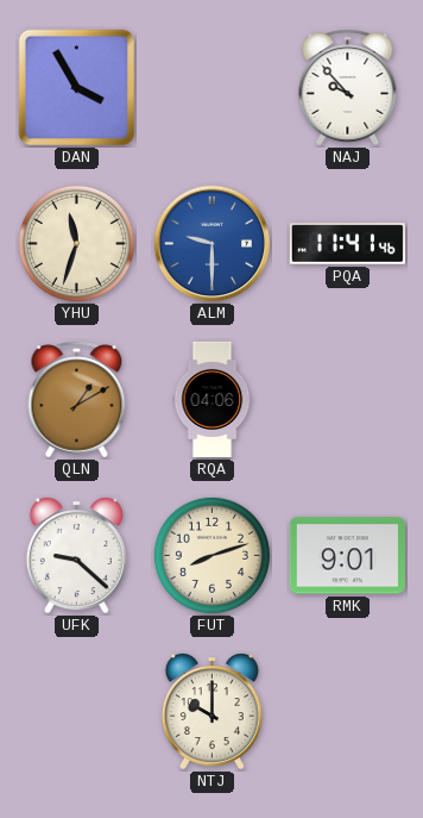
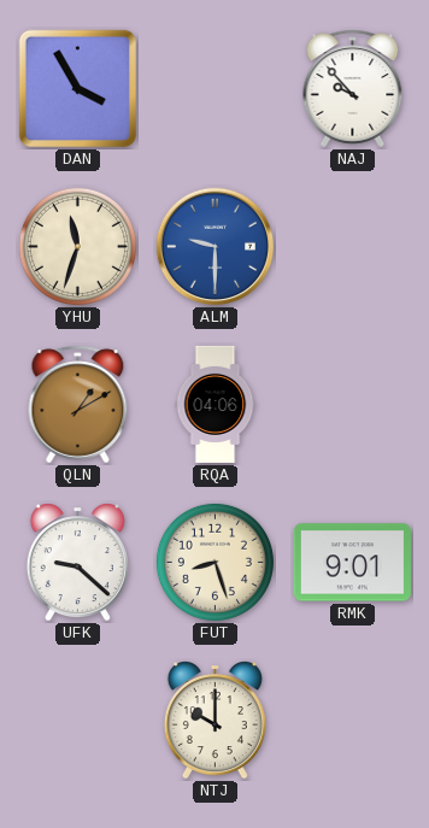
PQA: 11:41 -> none (347, 244)
FUT: 8:12 -> 8:27 (214, 562)
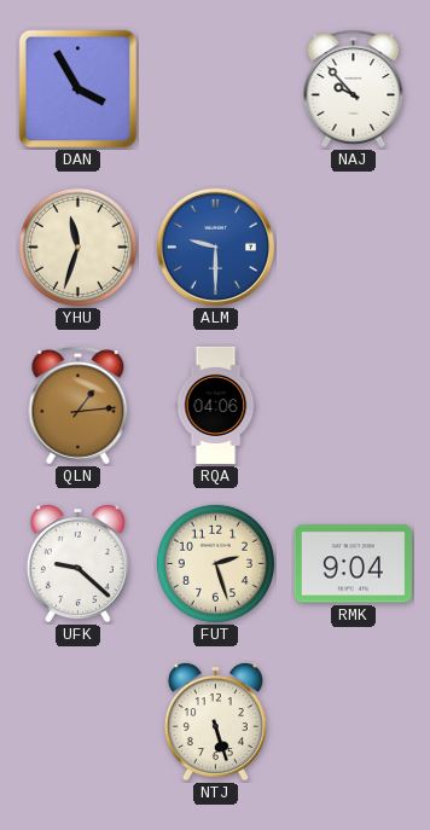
QLN: 1:10 -> 1:14 (79, 406)
FUT: 8:27 -> 2:27 (215, 563)
RMK: 9:01 -> 9:04 (353, 564)
NTJ: 10:00 -> 5:27 (215, 722)
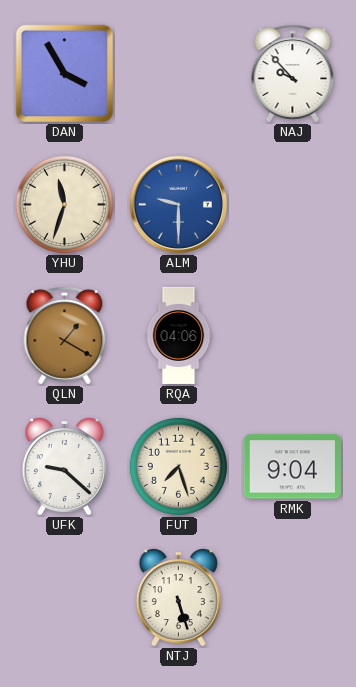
QLN: 1:14 -> 1:20 (65, 336)
FUT: 2:27 -> 7:27 (178, 466)
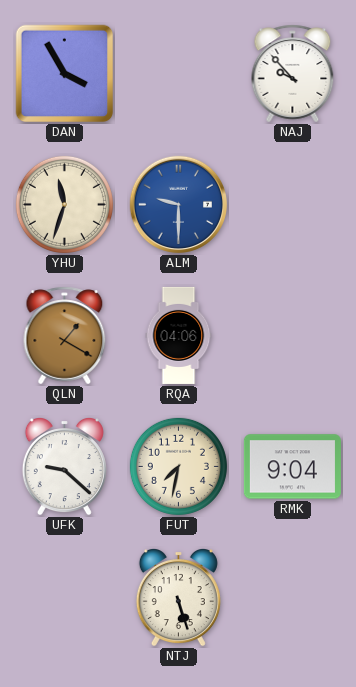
FUT: 7:27 -> 7:32 (178, 466)
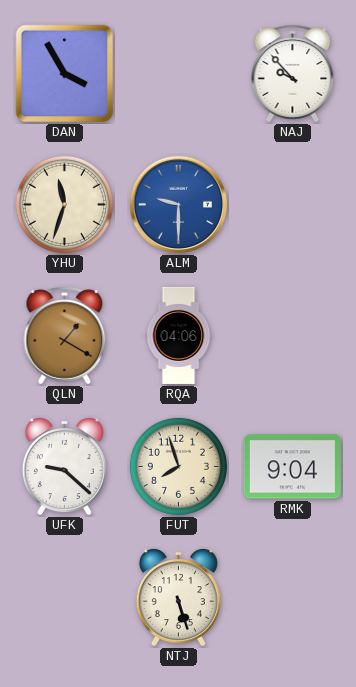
FUT: 7:32 -> 7:57 (178, 466)
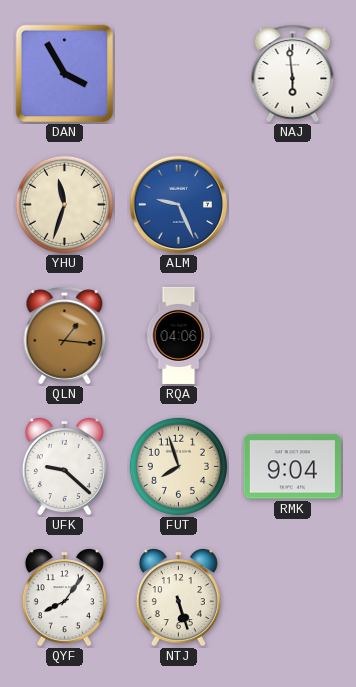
NAJ: 9:53 -> 5:59 (293, 74)
ALM: 9:30 -> 9:26 (179, 205)
QLN: 1:20 -> 1:16 (65, 336)
QYF: none -> 8:06 (64, 598)
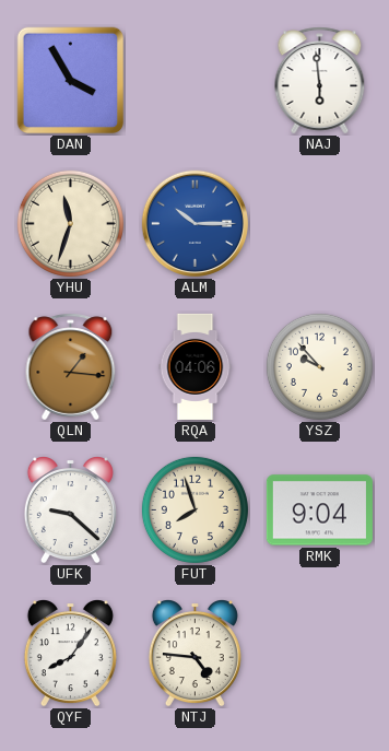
ALM: 9:26 -> 10:15 (196, 224)
YSZ: none -> 9:53 (319, 366)
NTJ: 5:27 -> 4:46 (194, 654)
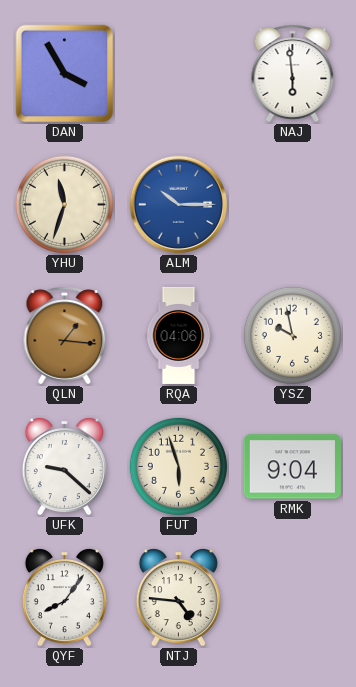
YSZ: 9:53 -> 9:58 (292, 335)
FUT: 7:57 -> 5:57 (178, 466)
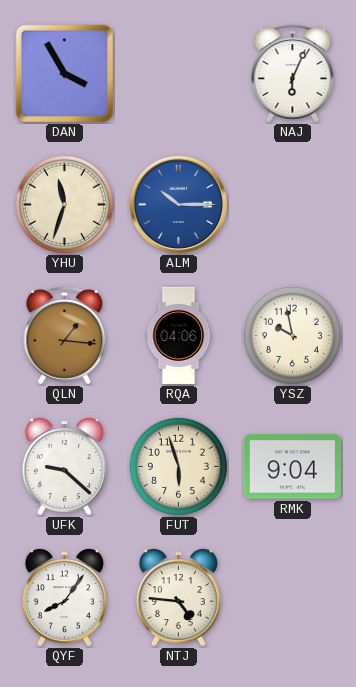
NAJ: 5:59 -> 6:04 (293, 74)
